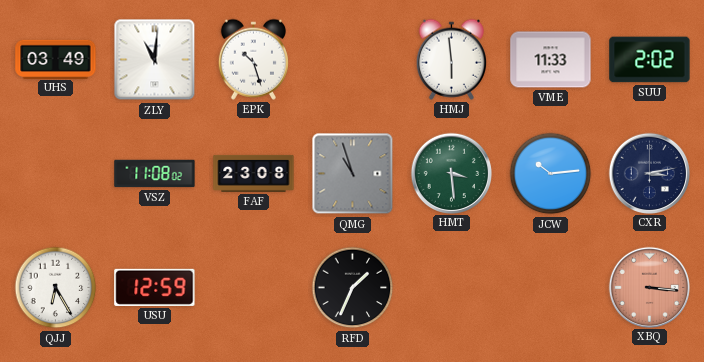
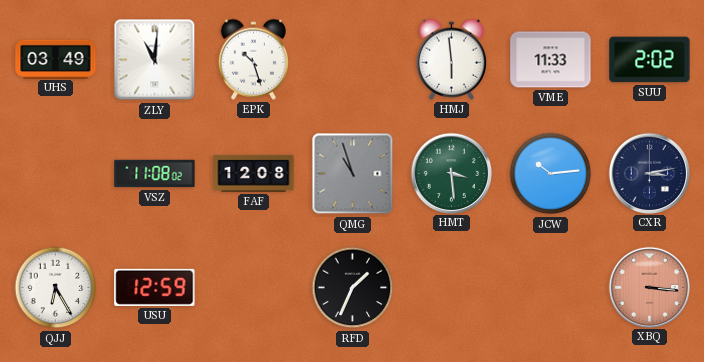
FAF: 23:08 -> 12:08 (254, 173)
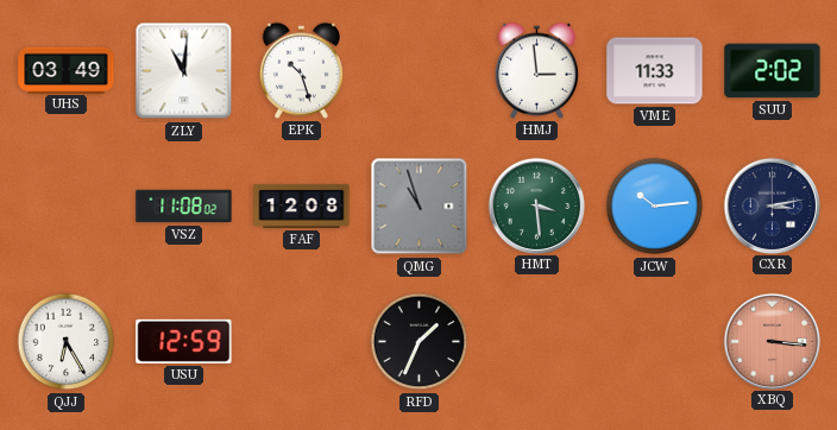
HMJ: 5:59 -> 2:59 (536, 70)
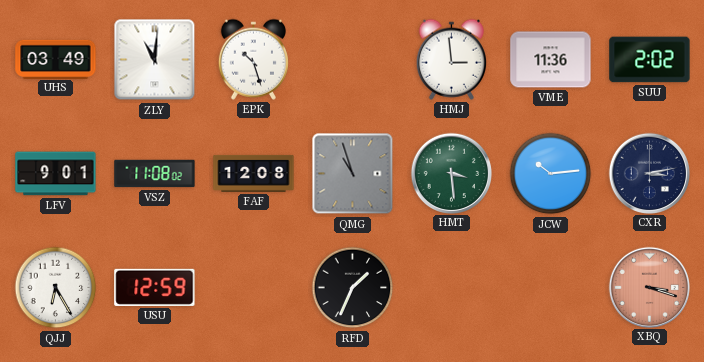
VME: 11:33 -> 11:36 (551, 60)
LFV: none -> 9:01 (56, 174)
XBQ: 3:16 -> 3:18 (649, 287)
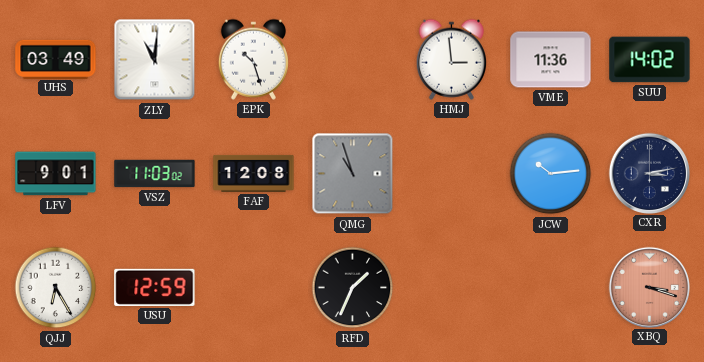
SUU: 2:02 -> 14:02 (650, 60)
VSZ: 11:08 -> 11:03 (155, 174)
HMT: 3:29 -> none (451, 173)
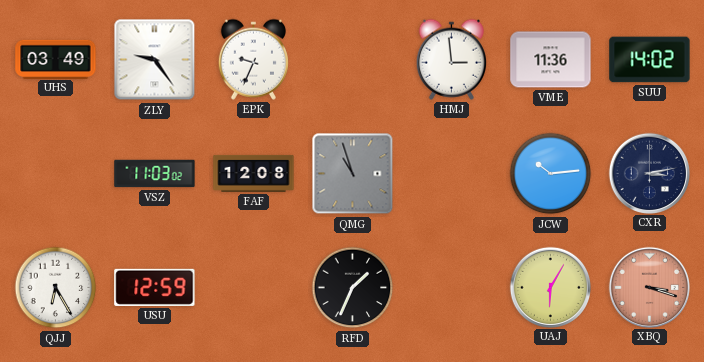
ZLY: 11:01 -> 9:24 (155, 60)
EPK: 10:27 -> 9:34 (253, 59)
LFV: 9:01 -> none (56, 174)
UAJ: none -> 6:05 (550, 287)
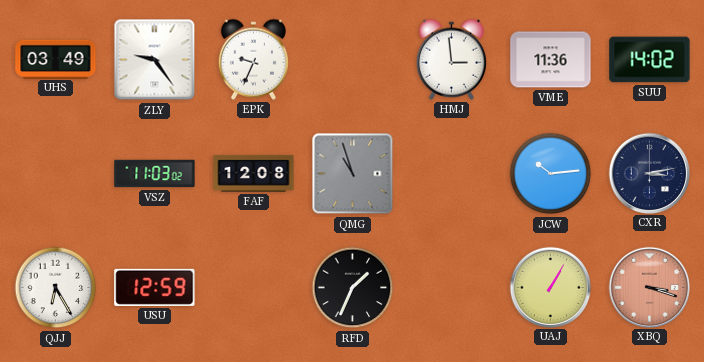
UAJ: 6:05 -> 1:05 (550, 287)
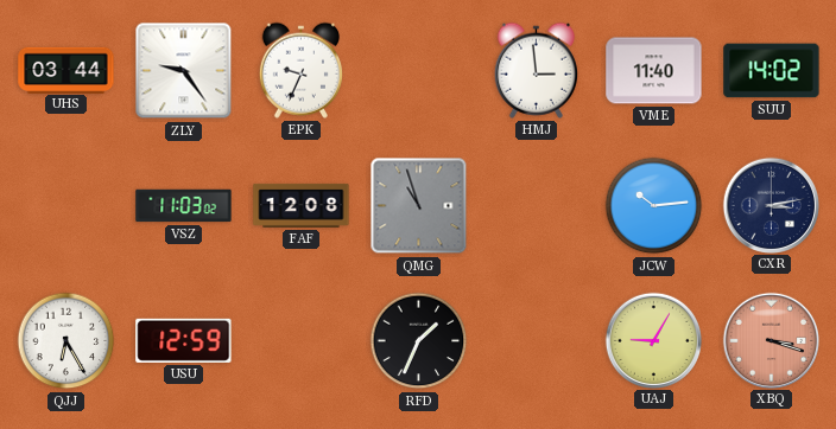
UHS: 03:49 -> 03:44 (66, 70)
VME: 11:36 -> 11:40 (654, 71)
UAJ: 1:05 -> 9:05 (653, 340)
